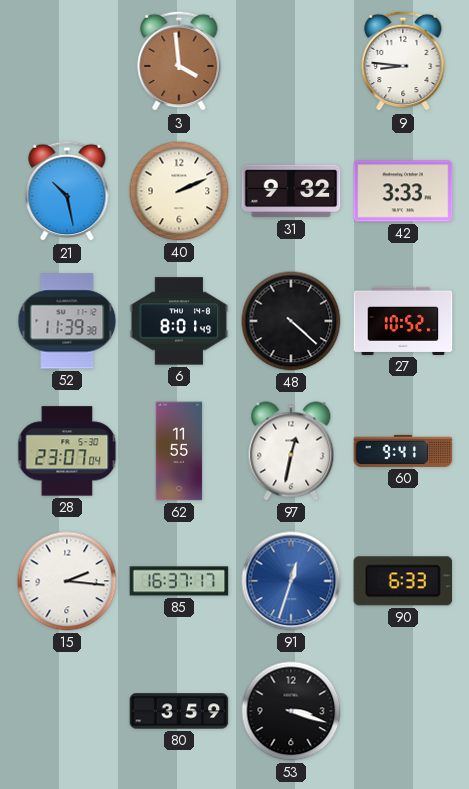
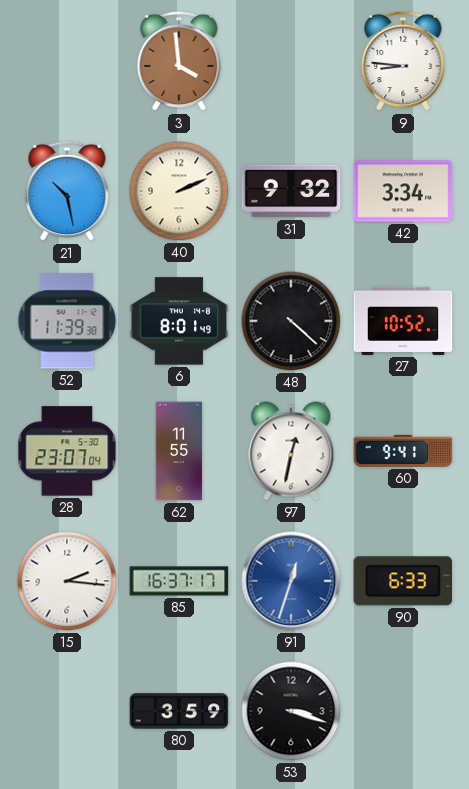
42: 3:33 -> 3:34 (403, 191)
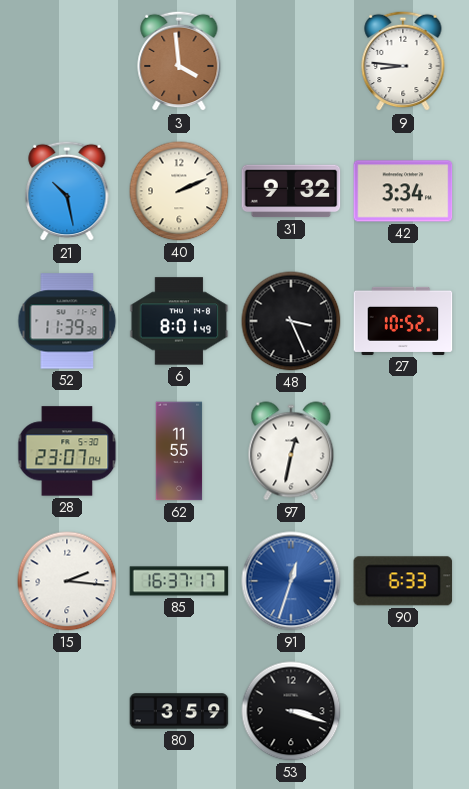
48: 4:22 -> 3:26 (291, 321)
60: 9:41 -> none (403, 451)
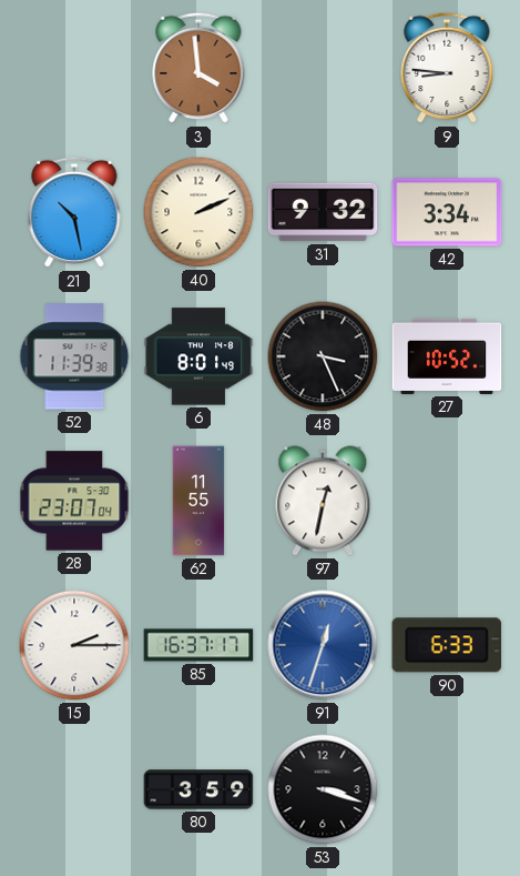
15: 2:16 -> 2:15 (74, 645)
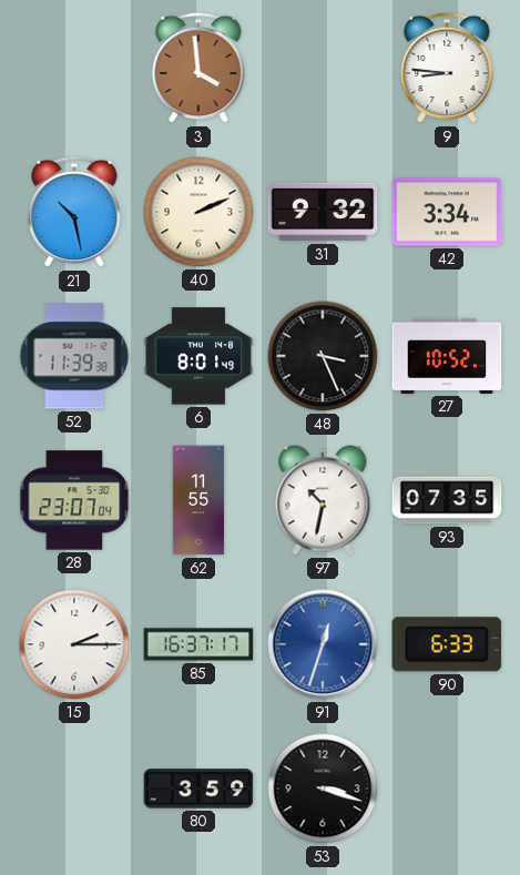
97: 12:32 -> 10:32 (323, 500)
93: none -> 07:35 (447, 500)
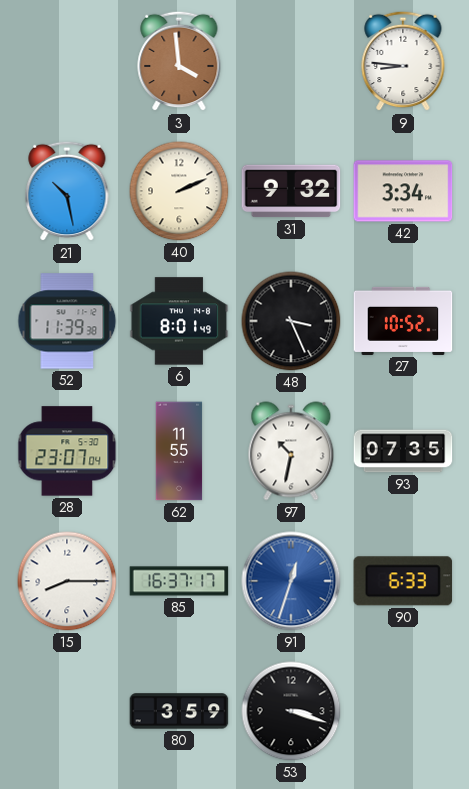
15: 2:15 -> 8:15 (67, 581)
